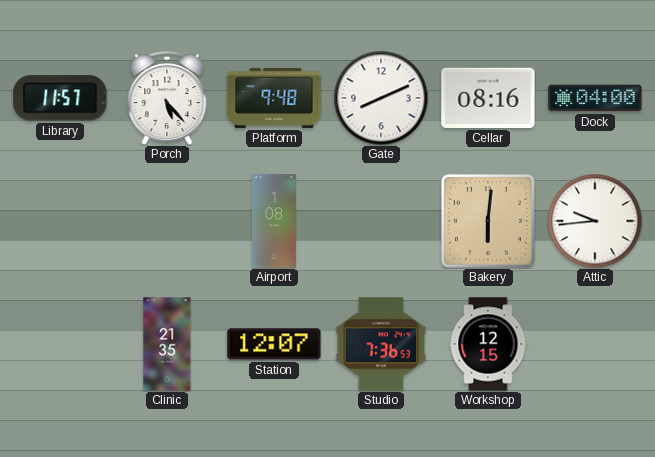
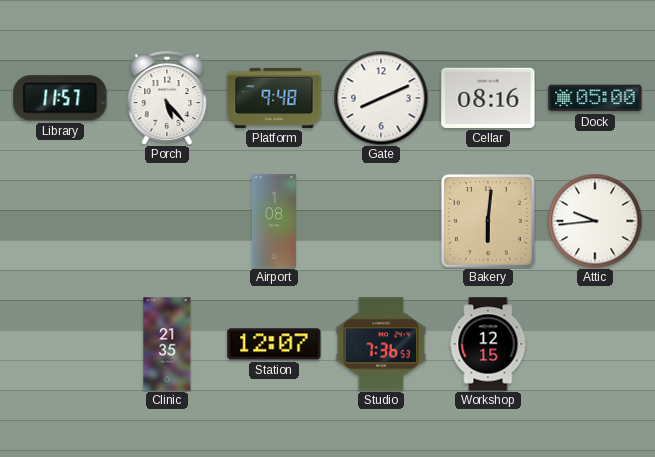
Dock: 04:00 -> 05:00 (595, 98)
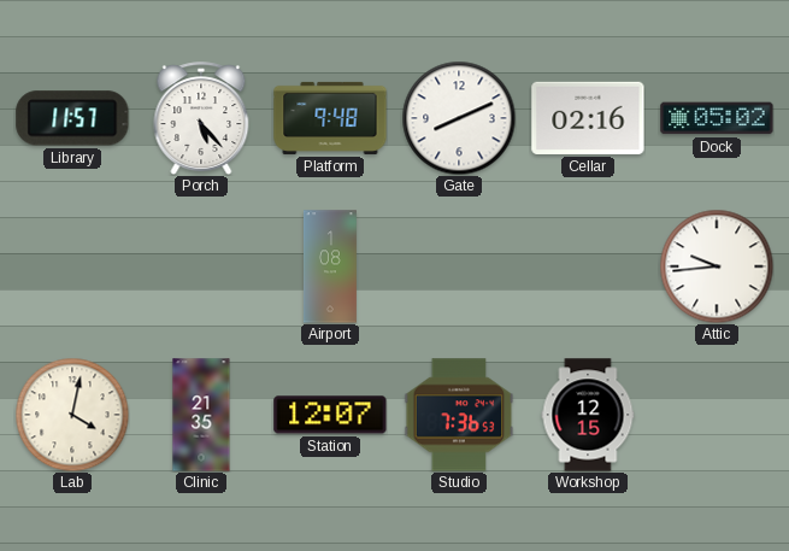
Cellar: 08:16 -> 02:16 (588, 118)
Dock: 05:00 -> 05:02 (717, 118)
Bakery: 6:01 -> none (488, 221)
Lab: none -> 4:02 (72, 415)
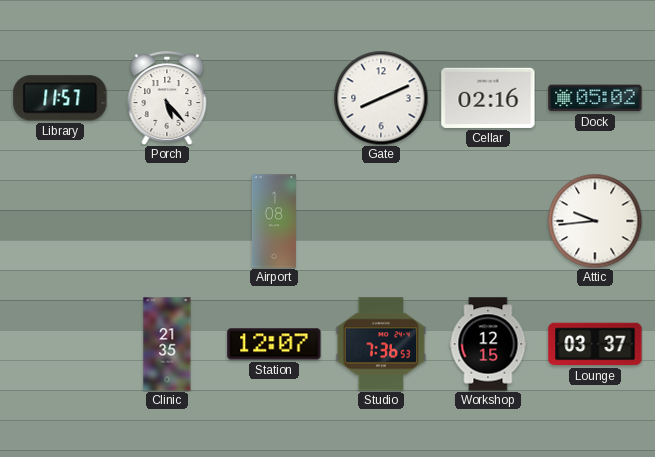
Platform: 9:48 -> none (330, 118)
Lab: 4:02 -> none (72, 415)
Lounge: none -> 03:37 (595, 344)
